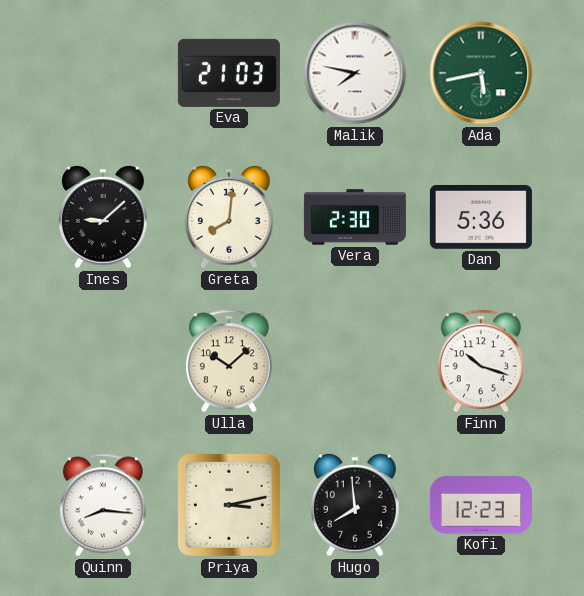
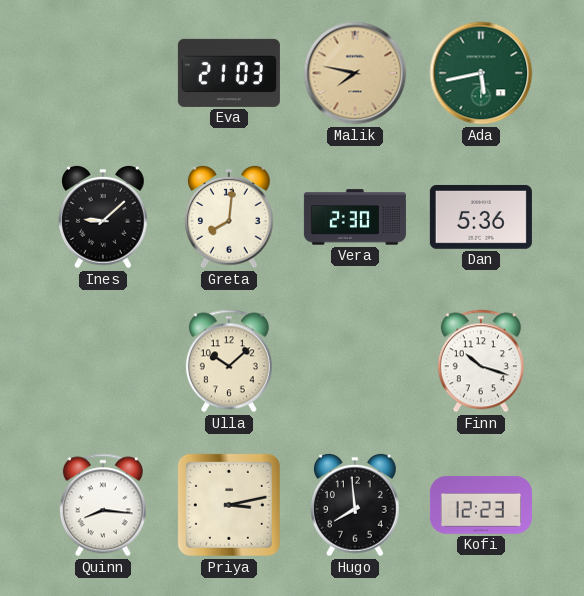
Malik dial: white -> champagne (355, 73)
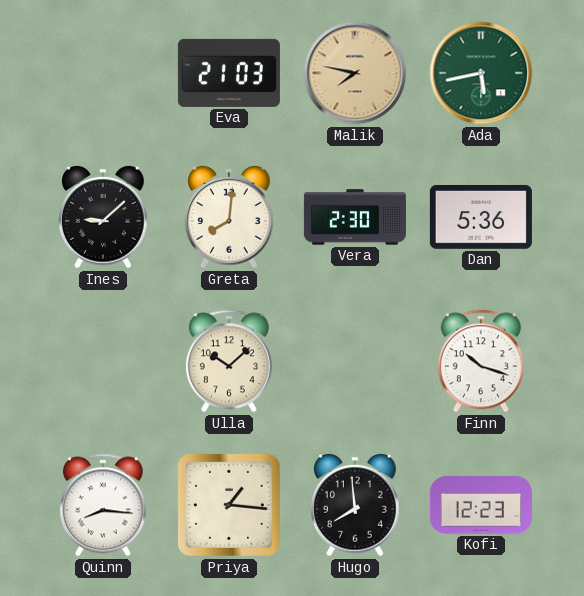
Priya: 3:13 -> 1:16 (229, 505)
